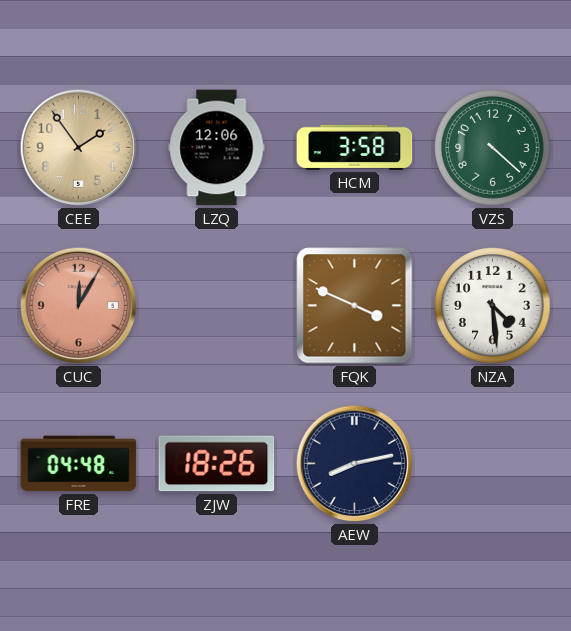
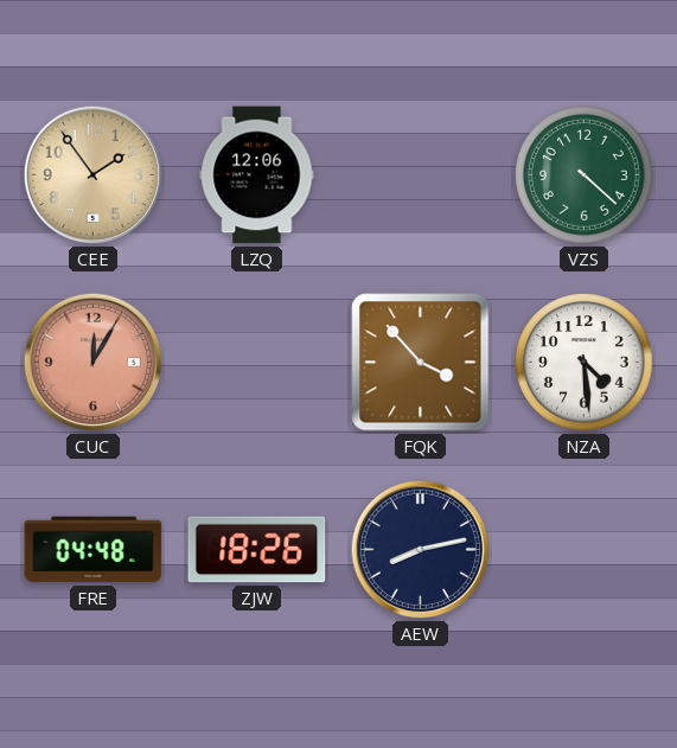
HCM: 3:58 -> none (355, 147)
FQK: 3:49 -> 3:53 (421, 363)
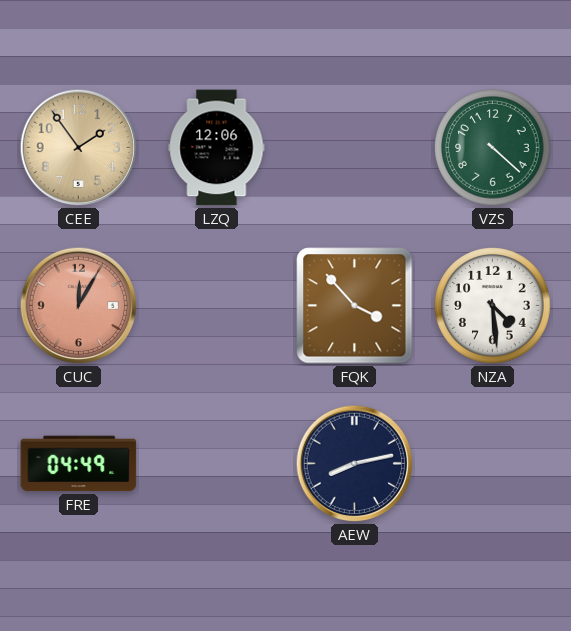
FRE: 04:48 -> 04:49 (79, 464)
ZJW: 18:26 -> none (257, 550)
